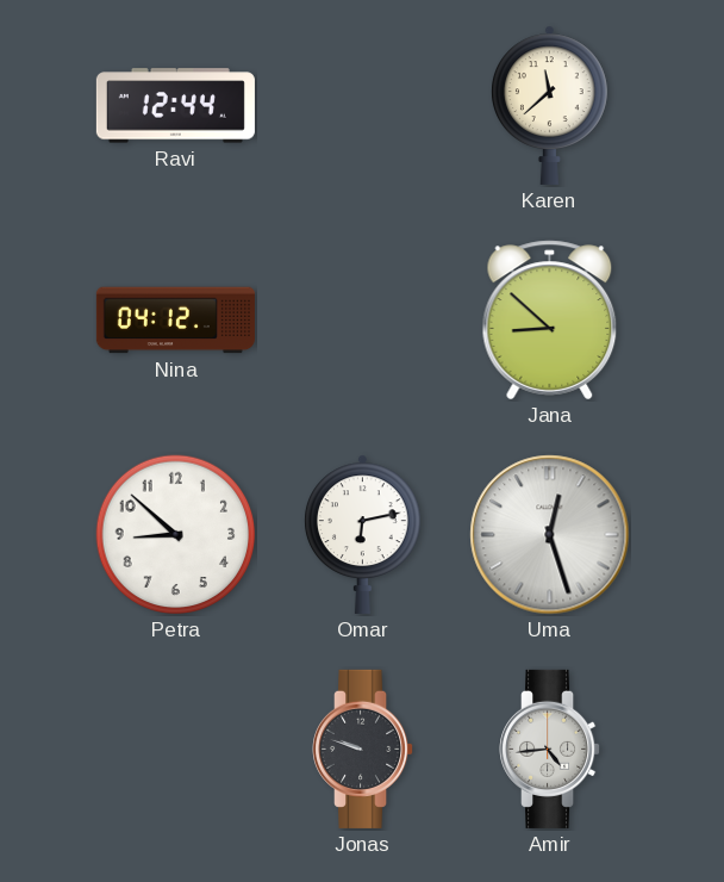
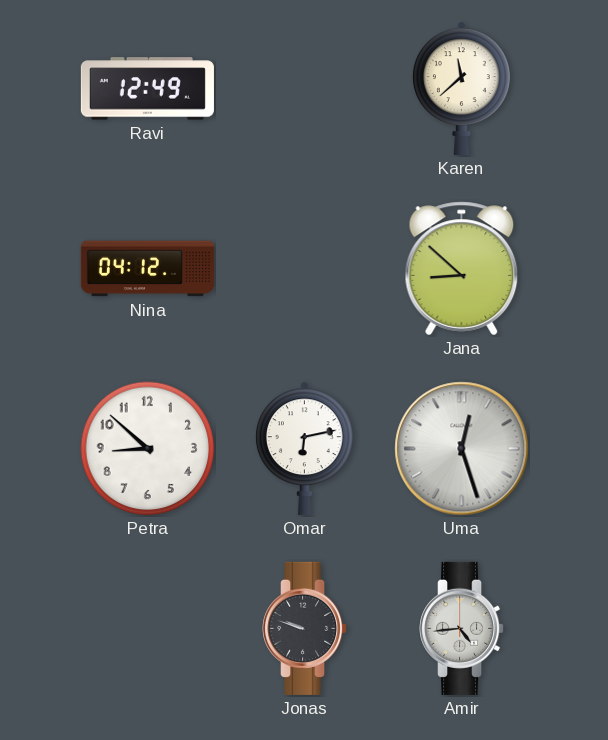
Ravi: 12:44 -> 12:49 (147, 89)
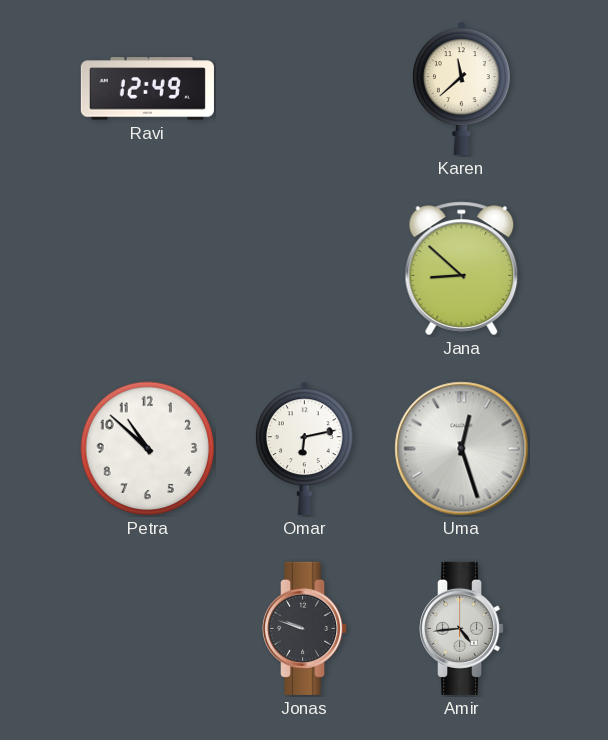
Nina: 04:12 -> none (147, 269)
Petra: 8:52 -> 10:52 (148, 449)
